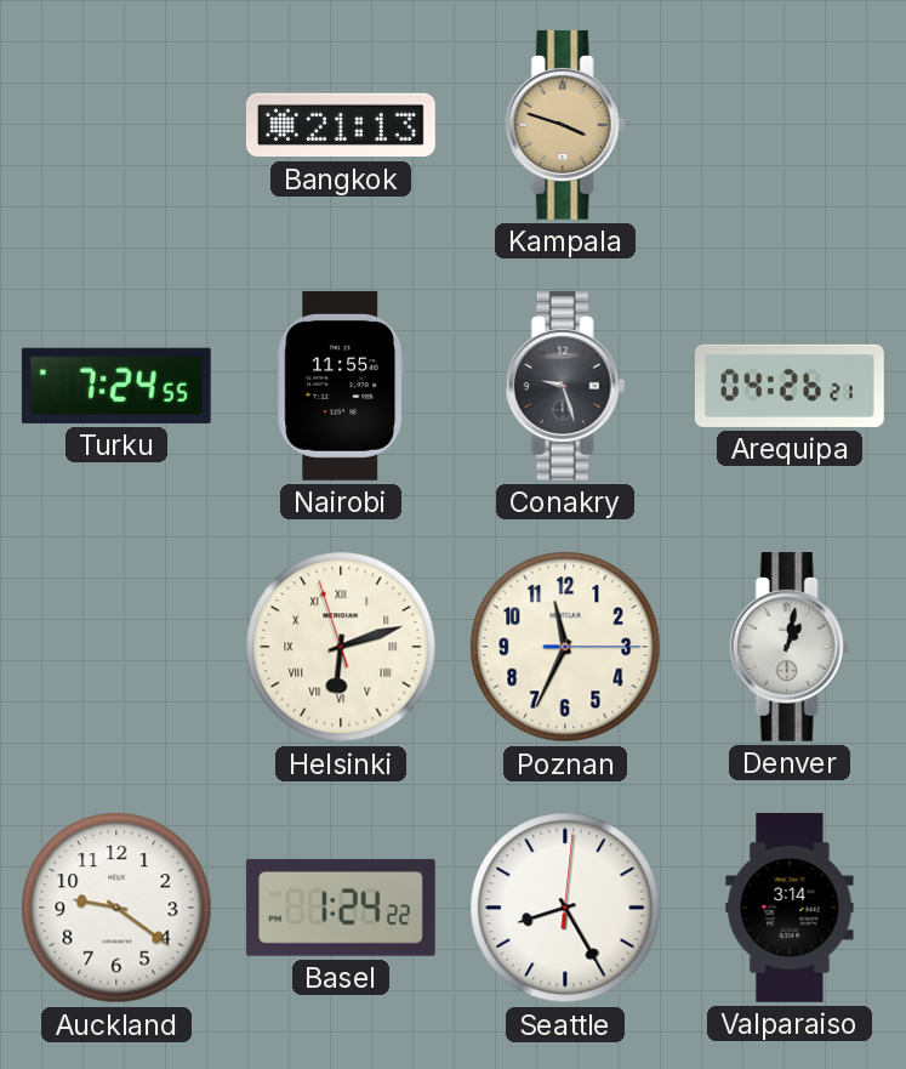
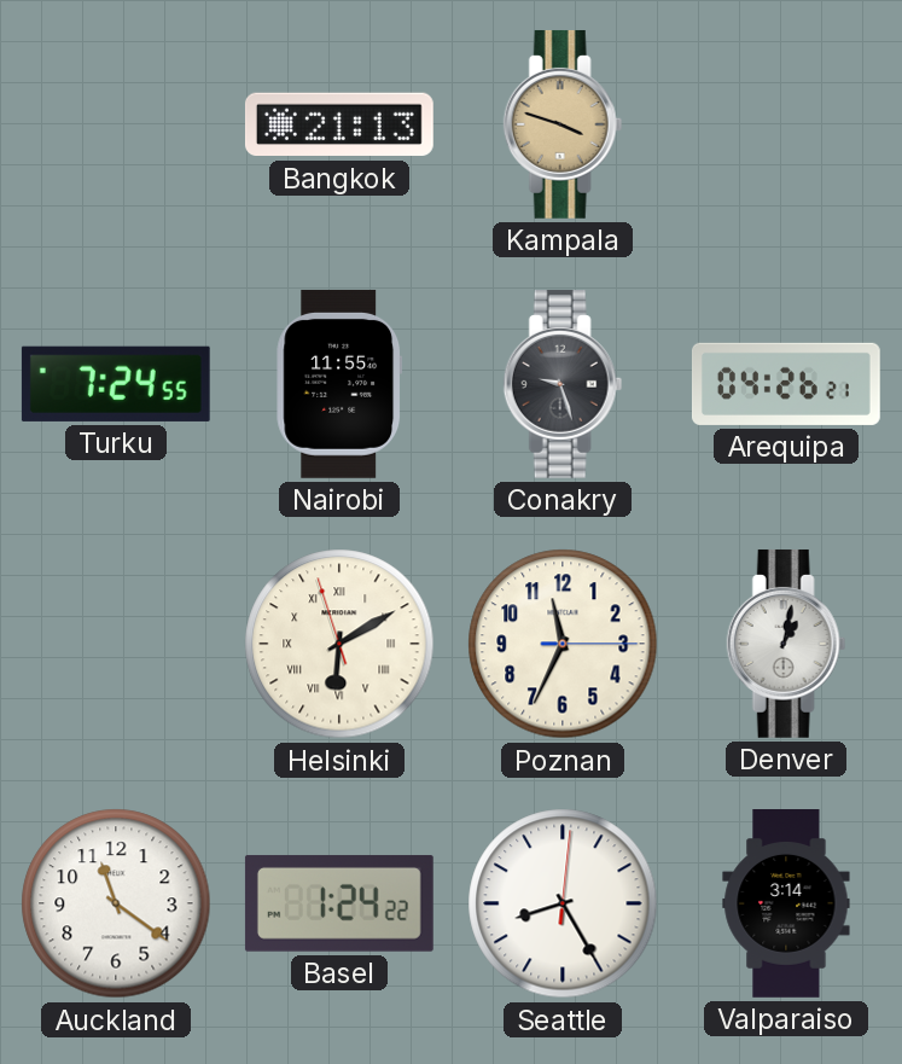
Helsinki: 6:11 -> 6:09 (339, 644)
Auckland: 9:21 -> 11:21 (116, 903)
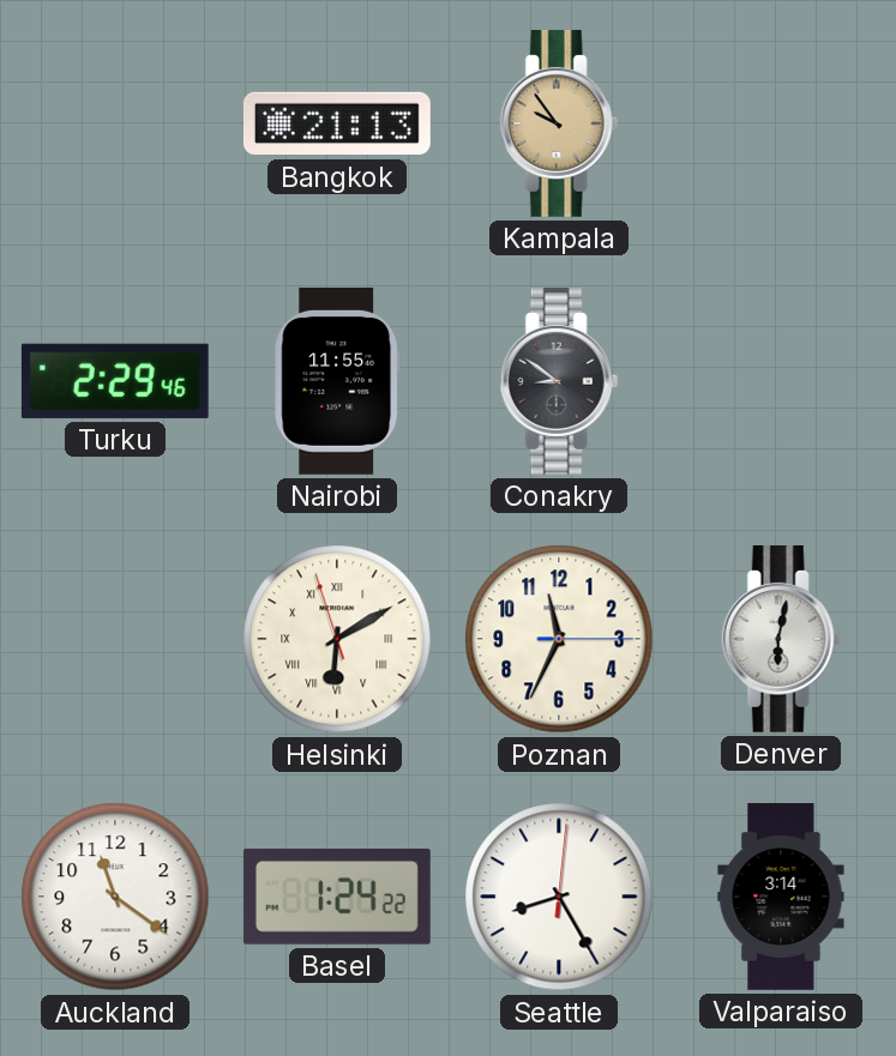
Kampala: 3:48 -> 9:54 (559, 123)
Turku: 7:24 -> 2:29 (115, 381)
Conakry: 9:27 -> 8:51 (559, 381)
Arequipa: 04:26 -> none (786, 384)
Denver: 1:02 -> 6:02 (781, 639)
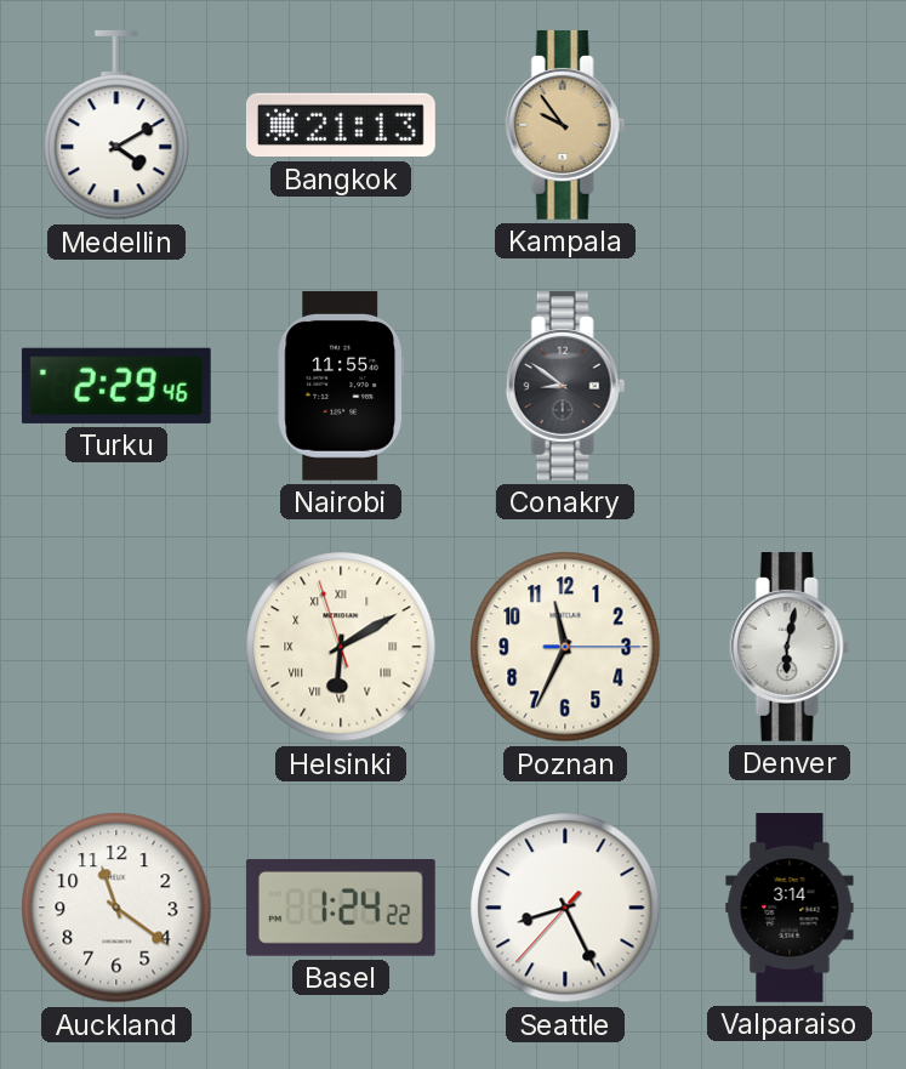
Medellin: none -> 4:10 (116, 125)
Seattle: 8:25:01 -> 8:25:37 (565, 908)
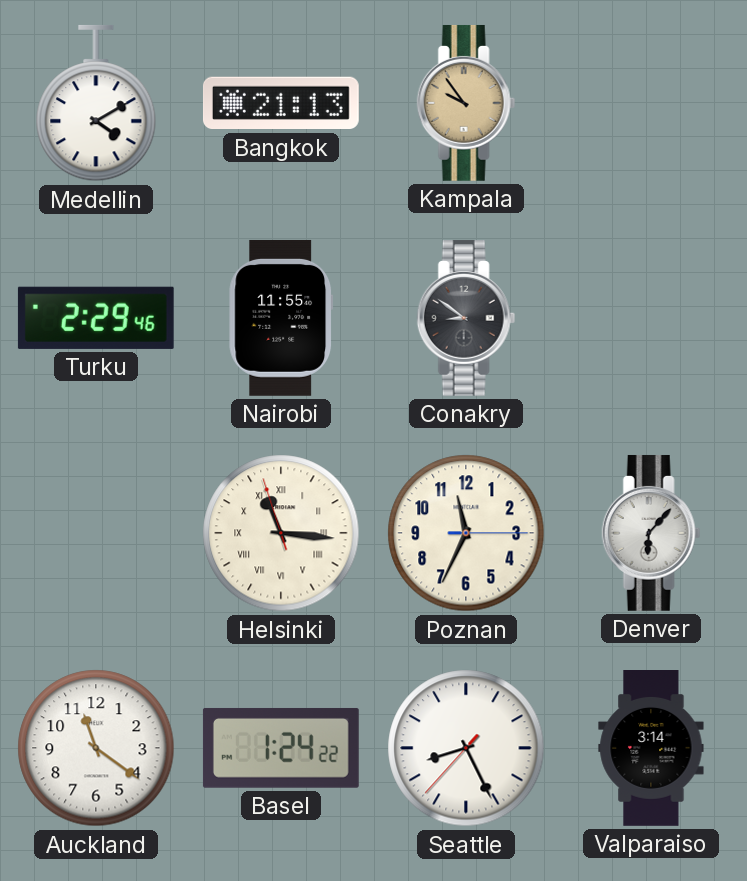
Helsinki: 6:09 -> 11:15 (281, 533)
Denver: 6:02 -> 6:07 (651, 533)
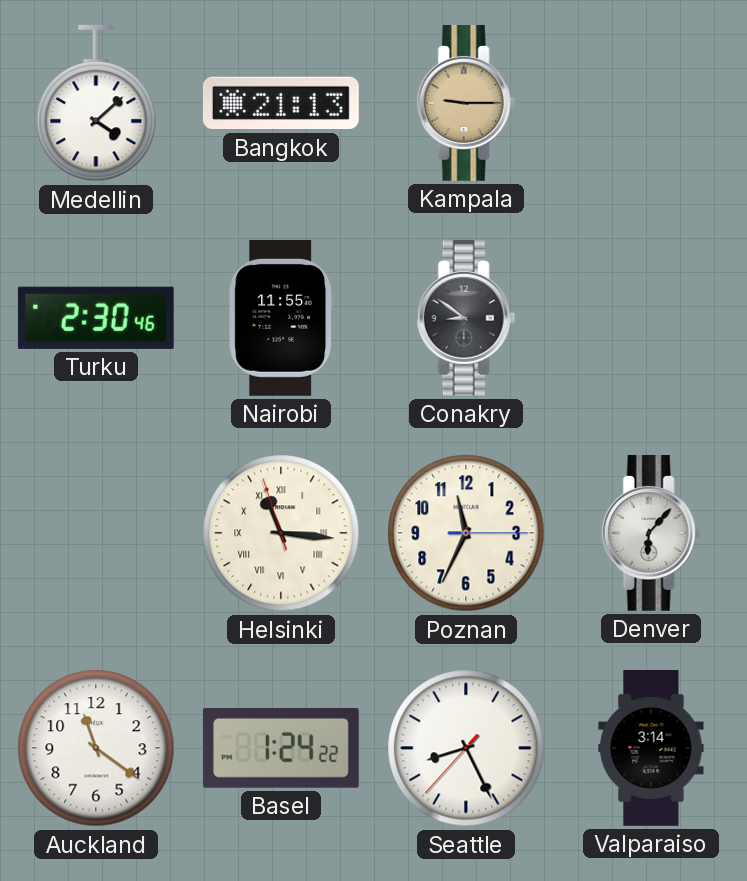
Medellin: 4:10 -> 4:08 (96, 103)
Kampala: 9:54 -> 9:15 (466, 103)
Turku: 2:29 -> 2:30 (96, 318)
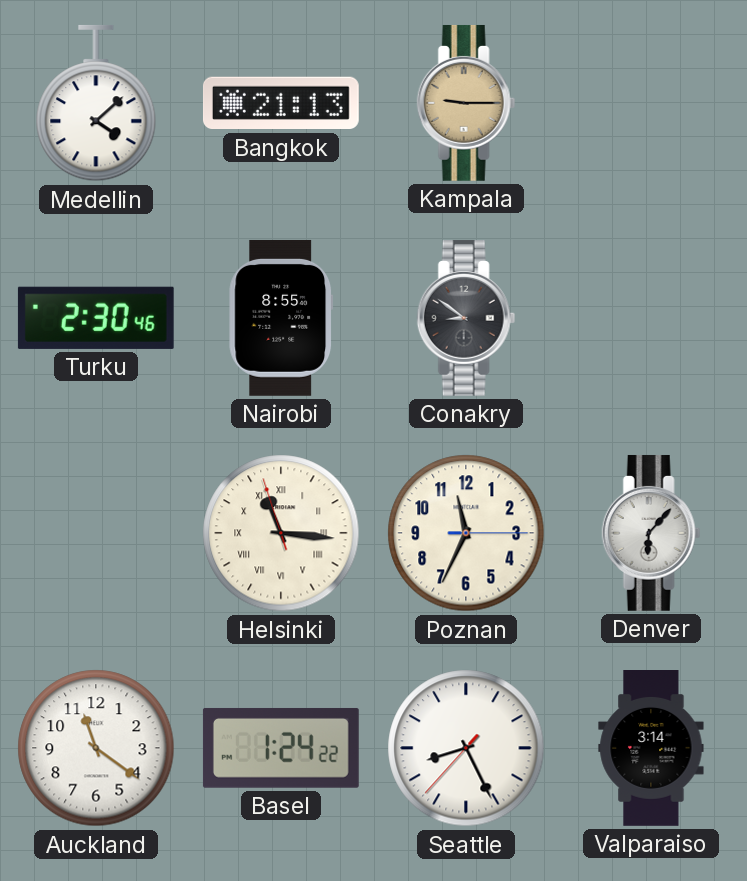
Nairobi: 11:55 -> 8:55 (281, 318)
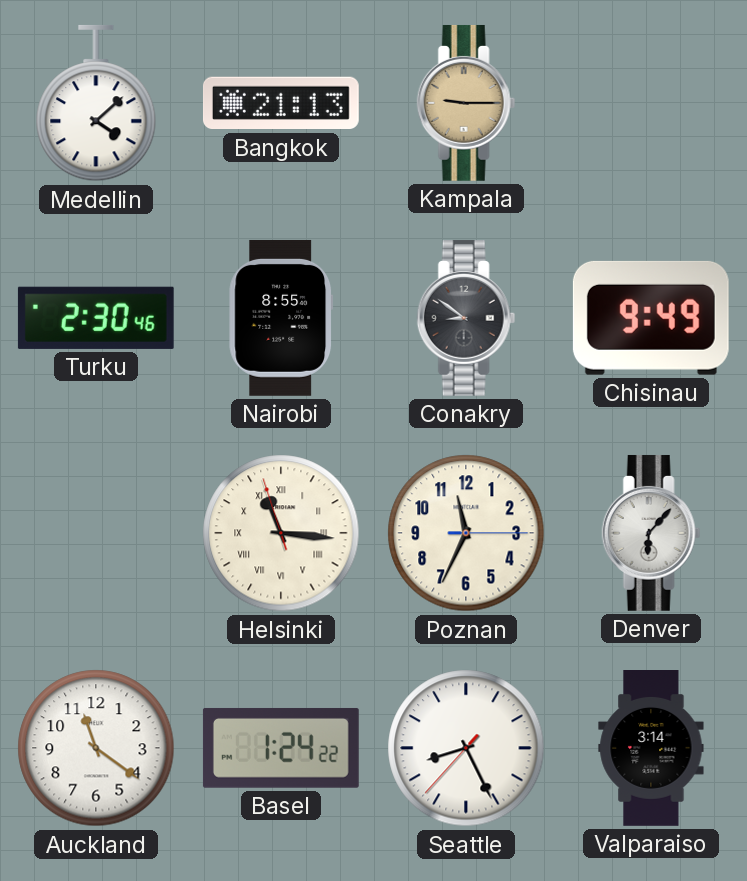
Chisinau: none -> 9:49 (651, 318)
